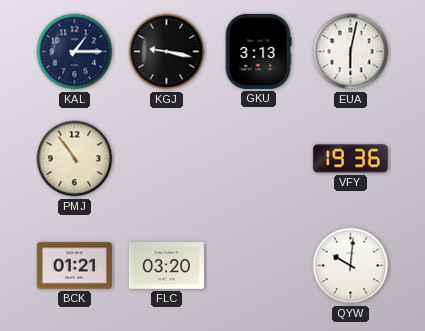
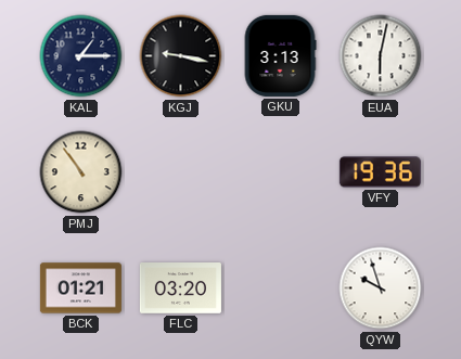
QYW: 10:01 -> 9:57 (381, 289)
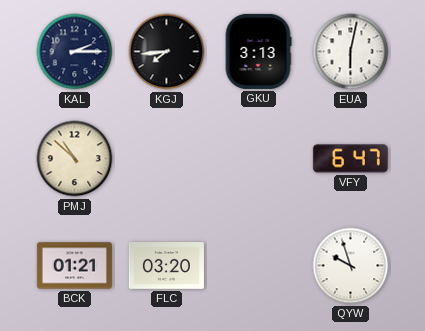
KAL: 1:15 -> 2:15 (75, 52)
KGJ: 9:17 -> 7:44 (167, 52)
PMJ: 10:54 -> 10:52 (75, 159)
VFY: 19:36 -> 6:47 (350, 159)
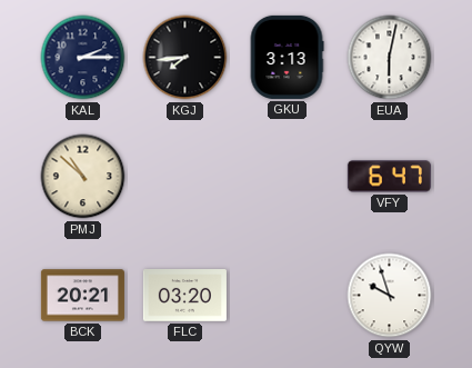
BCK: 01:21 -> 20:21 (82, 296)
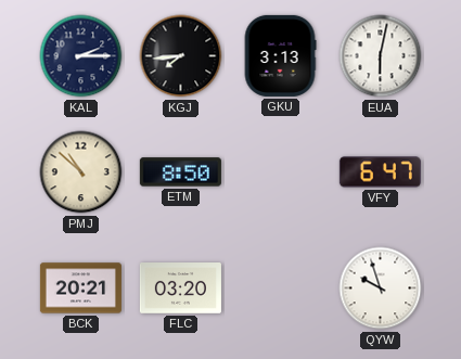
ETM: none -> 8:50 (180, 172)
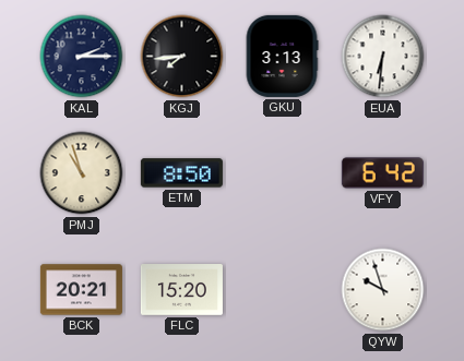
EUA: 6:02 -> 6:31 (383, 57)
PMJ: 10:52 -> 10:57 (82, 173)
VFY: 6:47 -> 6:42 (382, 173)
FLC: 03:20 -> 15:20 (181, 290)
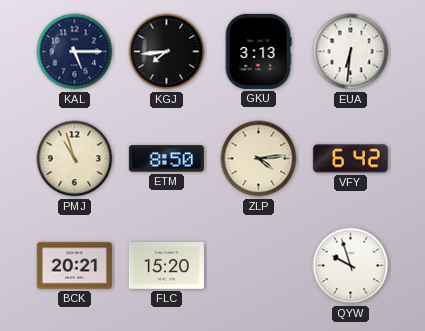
KAL: 2:15 -> 5:15 (75, 52)
ZLP: none -> 4:14 (259, 159)
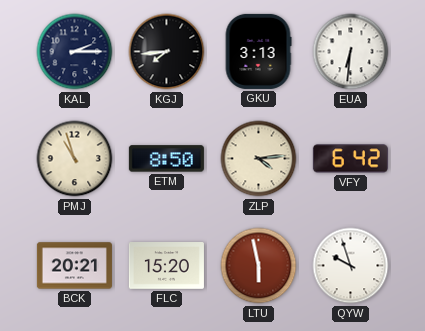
KAL: 5:15 -> 2:15 (75, 52)
LTU: none -> 5:58 (259, 266)
